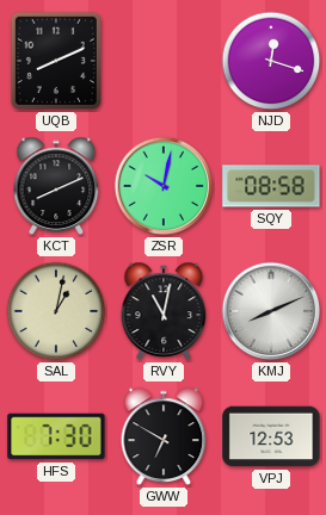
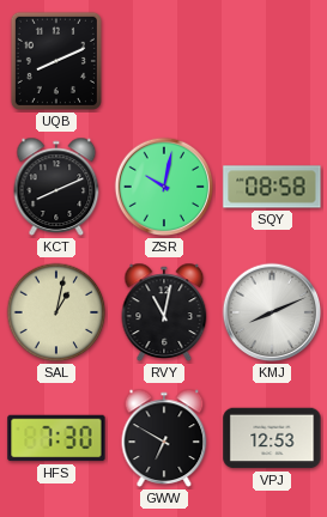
NJD: 12:18 -> none (271, 61)
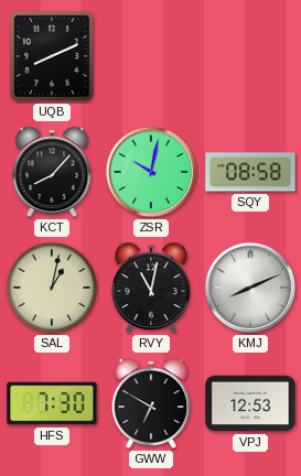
KCT: 8:11 -> 8:07 (52, 172)
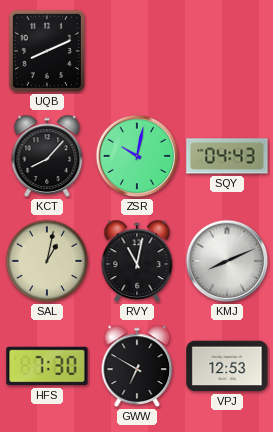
SQY: 08:58 -> 04:43 (227, 156)
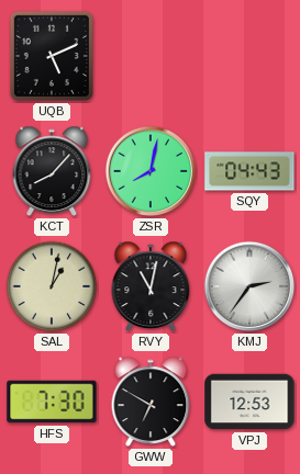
UQB: 8:11 -> 5:11 (52, 56)
ZSR: 10:02 -> 8:02 (151, 171)
KMJ: 8:11 -> 2:36 (249, 286)
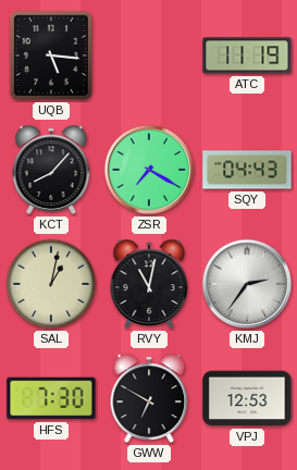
UQB: 5:11 -> 5:16 (51, 55)
ATC: none -> 11:19 (247, 55)
ZSR: 8:02 -> 7:20 (149, 170)
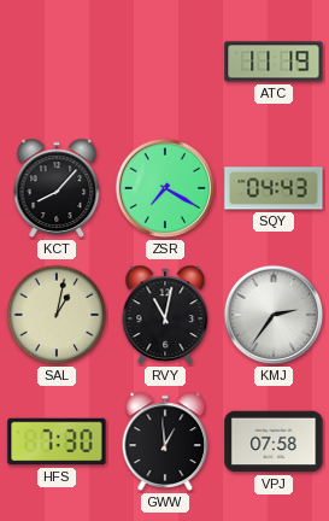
UQB: 5:16 -> none (51, 55)
GWW: 6:50 -> 12:59 (165, 441)
VPJ: 12:53 -> 07:58 (274, 441)
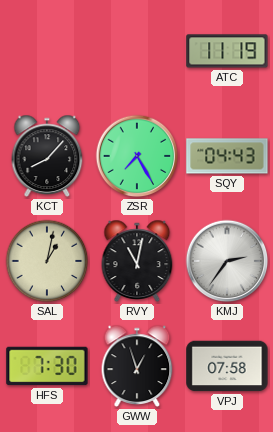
ZSR: 7:20 -> 7:25 (137, 156)
GWW: 12:59 -> 12:57 (137, 366)
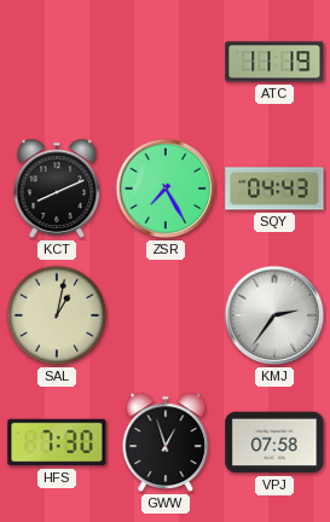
KCT: 8:07 -> 8:11 (57, 188)
RVY: 11:02 -> none (137, 261)
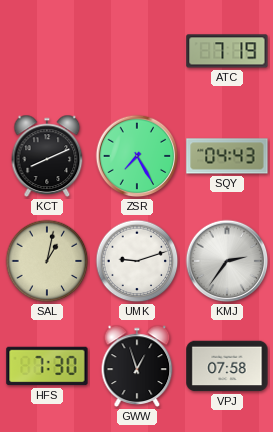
ATC: 11:19 -> 7:19 (227, 51)
UMK: none -> 9:12 (137, 261)
